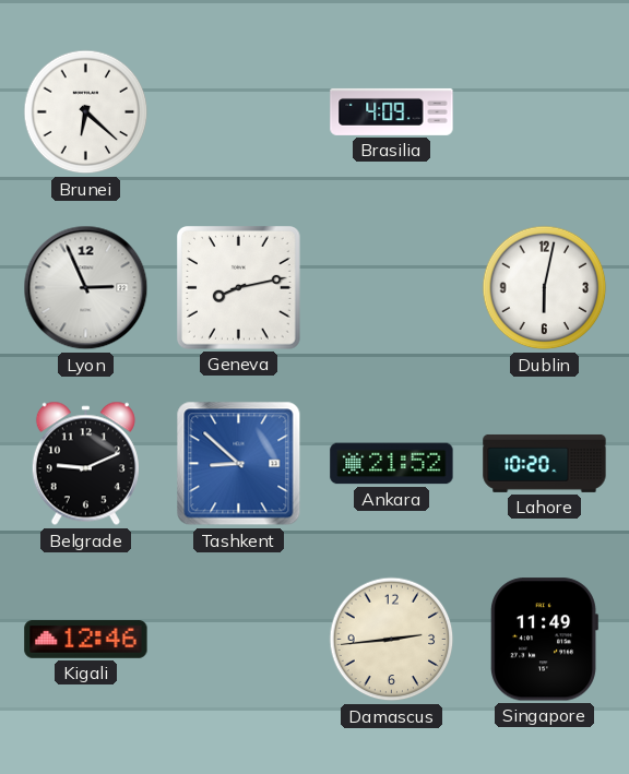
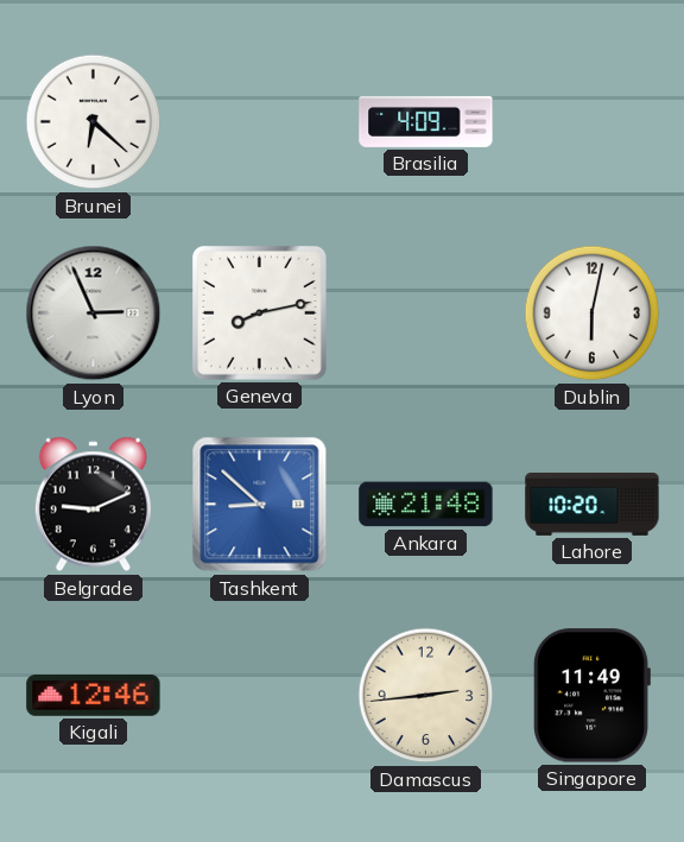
Ankara: 21:52 -> 21:48 (426, 505)
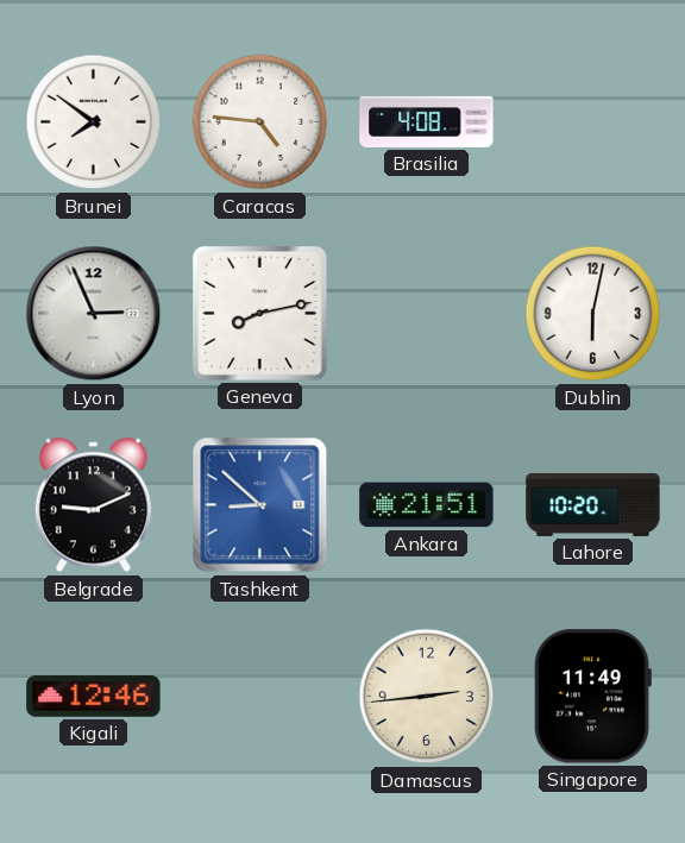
Brunei: 6:22 -> 7:51 (94, 122)
Caracas: none -> 4:46 (260, 122)
Brasilia: 4:09 -> 4:08 (427, 121)
Ankara: 21:48 -> 21:51 (427, 505)
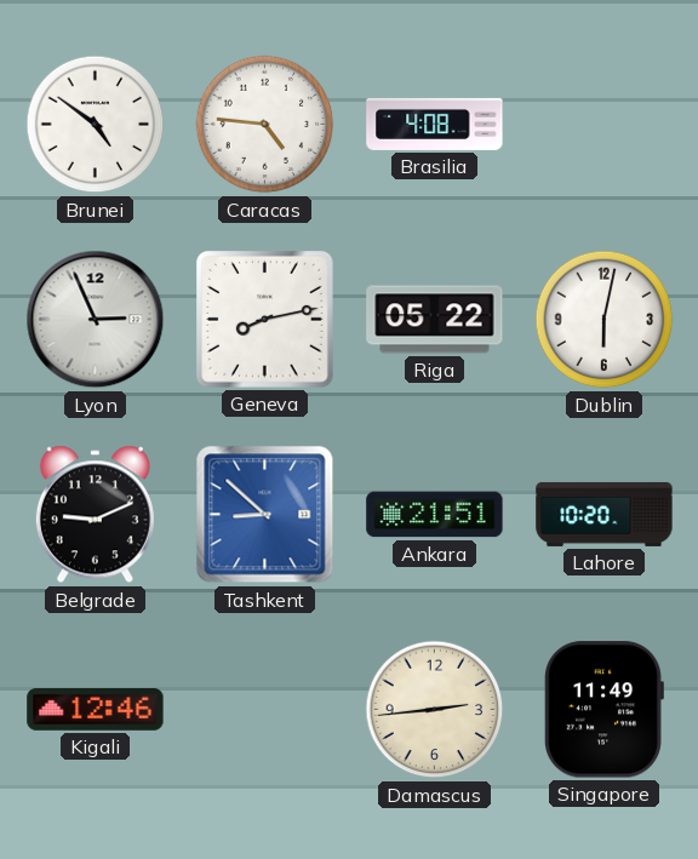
Brunei: 7:51 -> 4:51 (96, 125)
Riga: none -> 05:22 (435, 320)
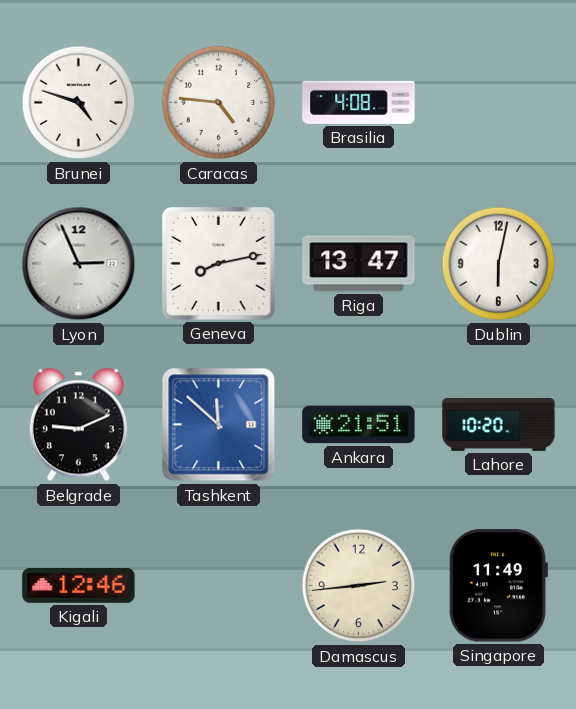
Brunei: 4:51 -> 4:48 (79, 103)
Riga: 05:22 -> 13:47 (359, 264)
Tashkent: 8:52 -> 11:52 (219, 425)
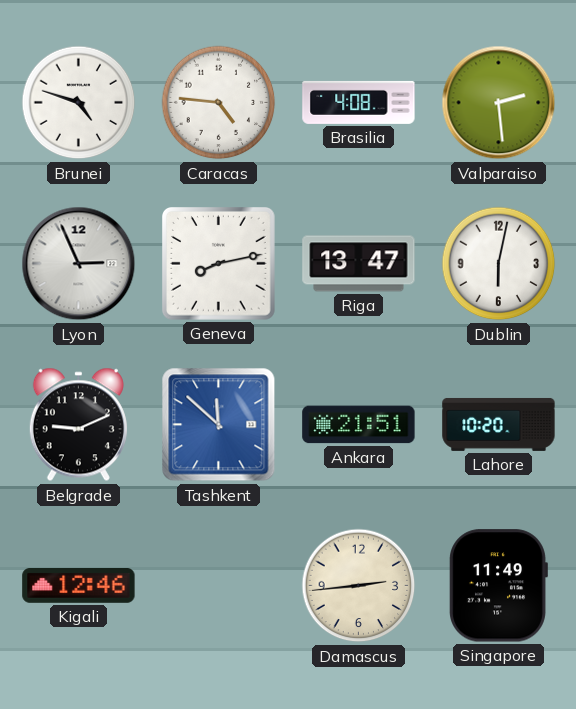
Valparaiso: none -> 2:29 (499, 103)
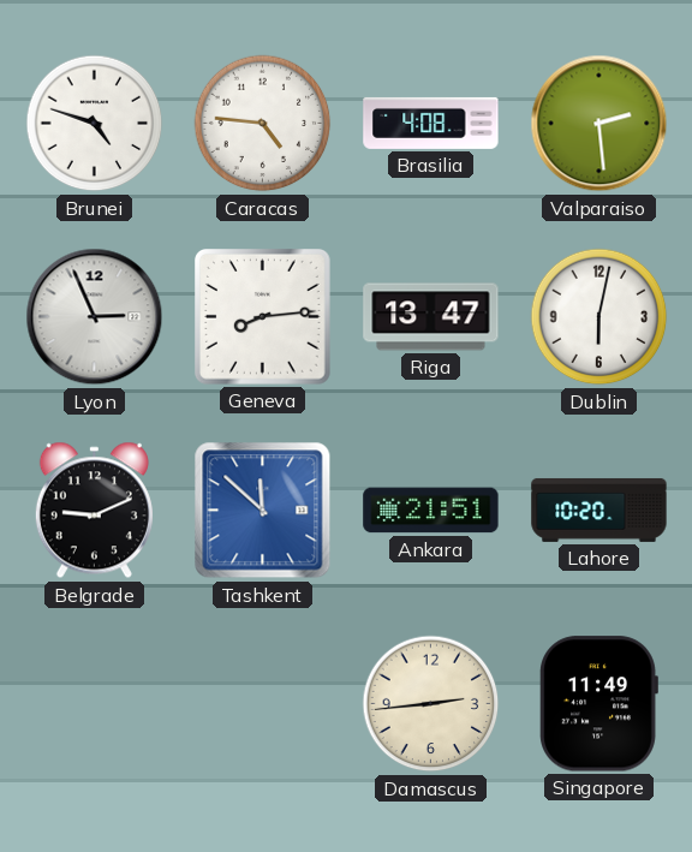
Geneva: 8:13 -> 8:14 (263, 317)
Kigali: 12:46 -> none (79, 586)
